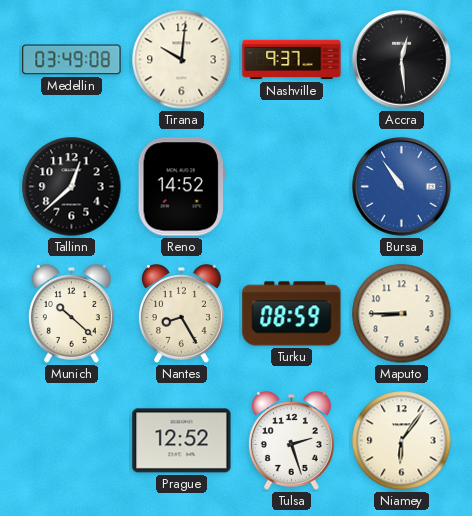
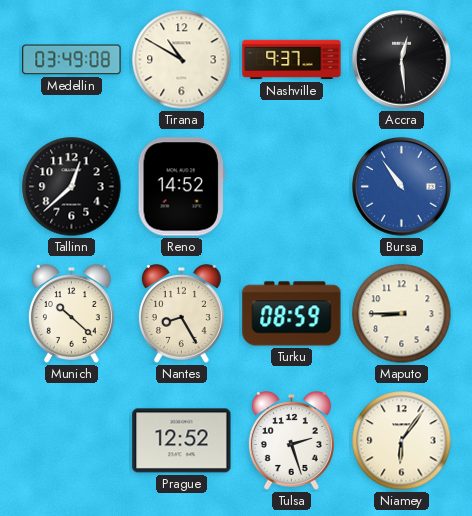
Tirana: 10:01 -> 10:50 (182, 60)
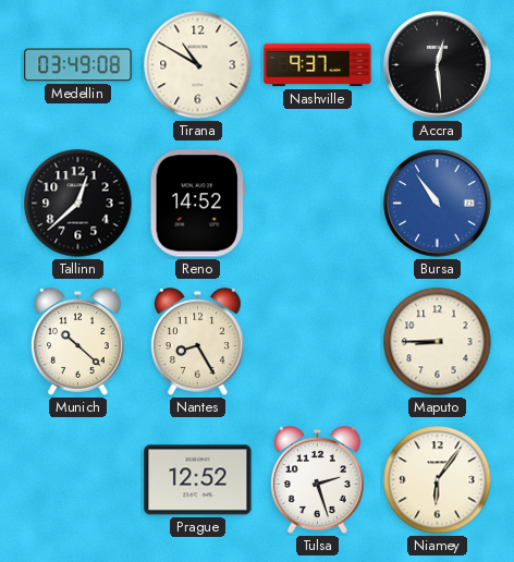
Turku: 08:59 -> none (292, 314)
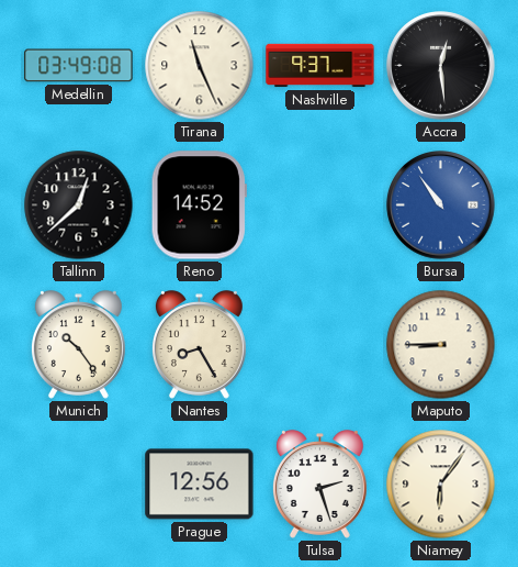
Tirana: 10:50 -> 11:26 (200, 66)
Munich: 10:22 -> 10:24 (78, 345)
Prague: 12:52 -> 12:56 (200, 485)
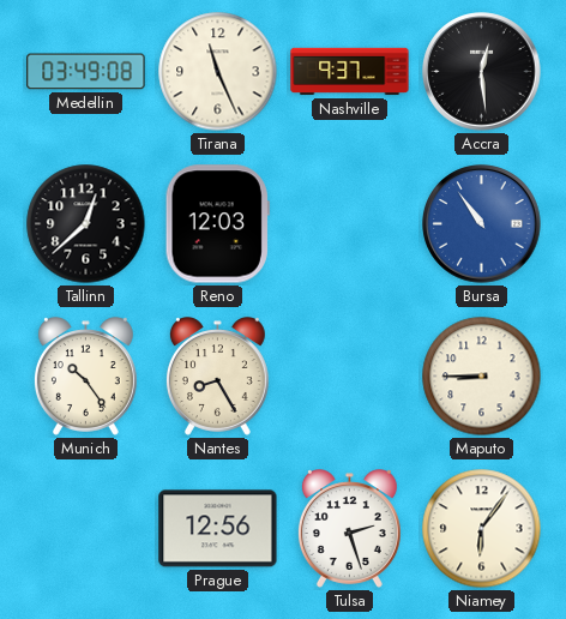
Reno: 14:52 -> 12:03 (217, 224)
